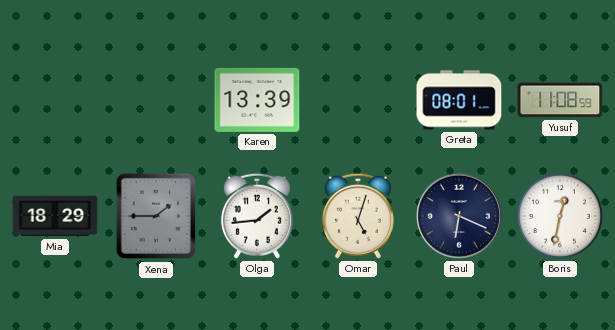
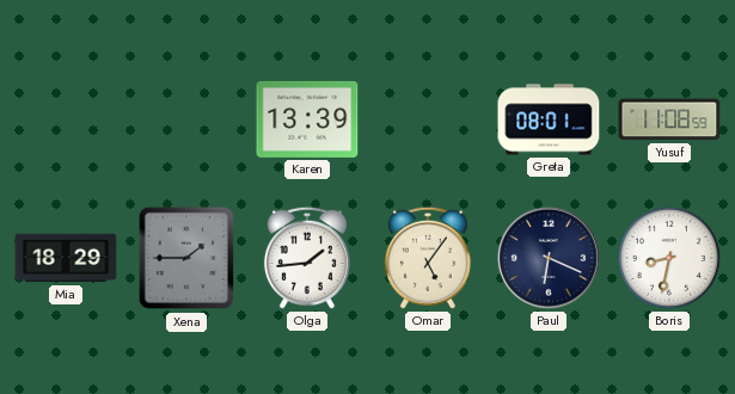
Omar: 5:03 -> 5:06 (428, 258)
Boris: 12:32 -> 8:32 (669, 258)
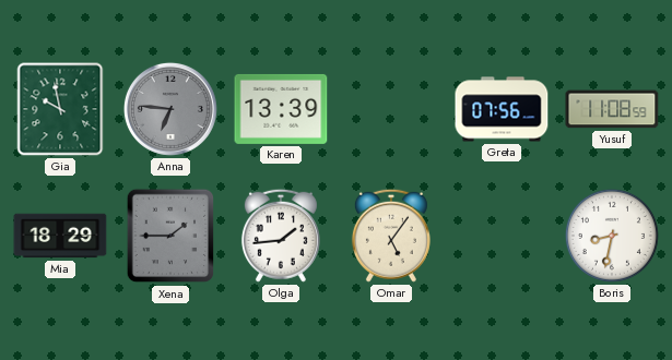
Gia: none -> 9:58 (60, 109)
Anna: none -> 6:46 (170, 109)
Greta: 08:01 -> 07:56 (502, 109)
Paul: 6:19 -> none (549, 258)
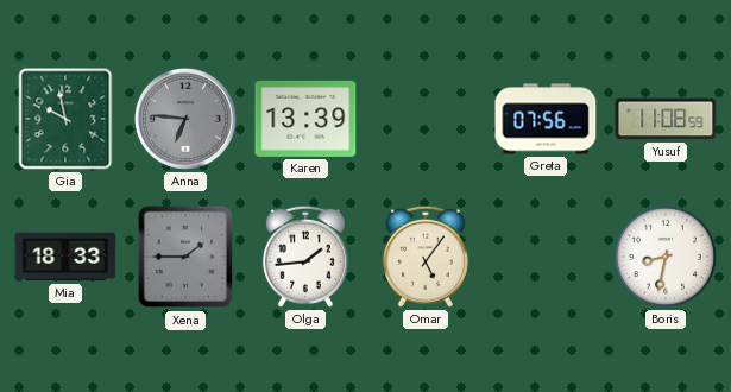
Mia: 18:29 -> 18:33 (65, 257)
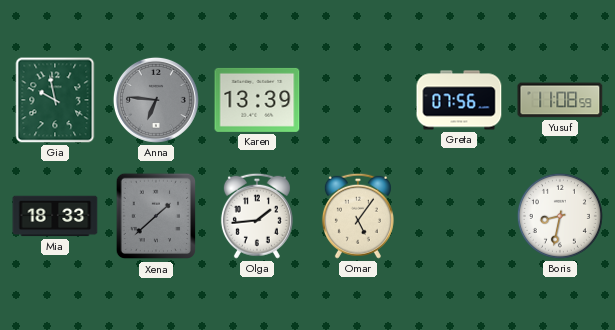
Xena: 1:45 -> 1:38 (156, 216)
